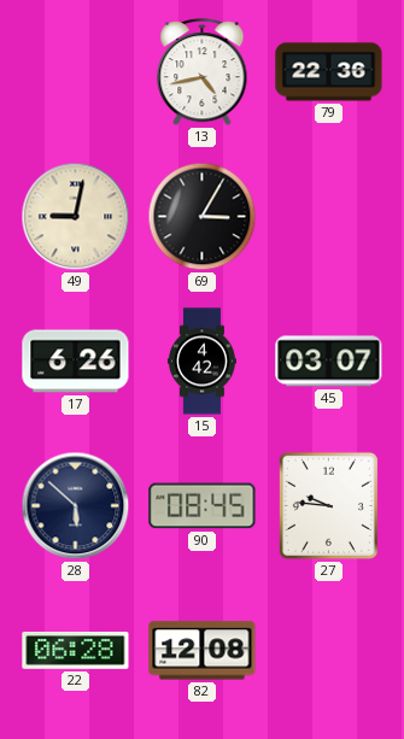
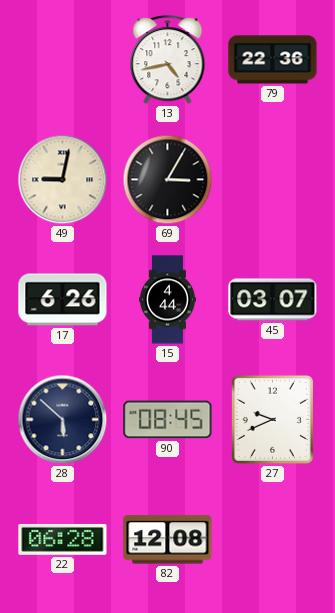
15: 4:42 -> 4:44 (167, 300)
27: 9:46 -> 9:41 (272, 419)
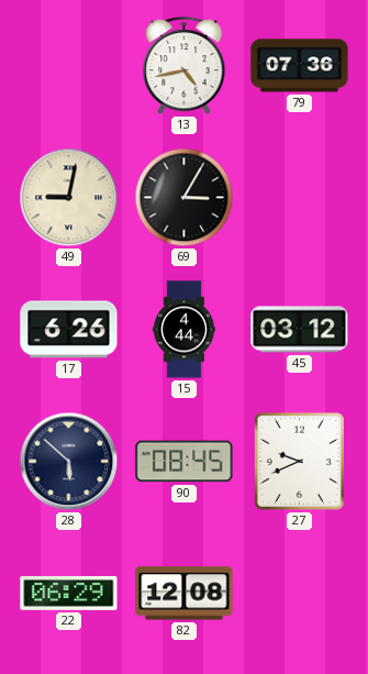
79: 22:36 -> 07:36 (300, 66)
45: 03:07 -> 03:12 (300, 330)
22: 06:28 -> 06:29 (69, 593)
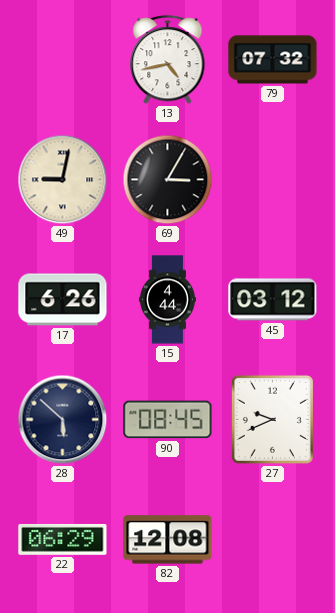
79: 07:36 -> 07:32 (273, 60)
